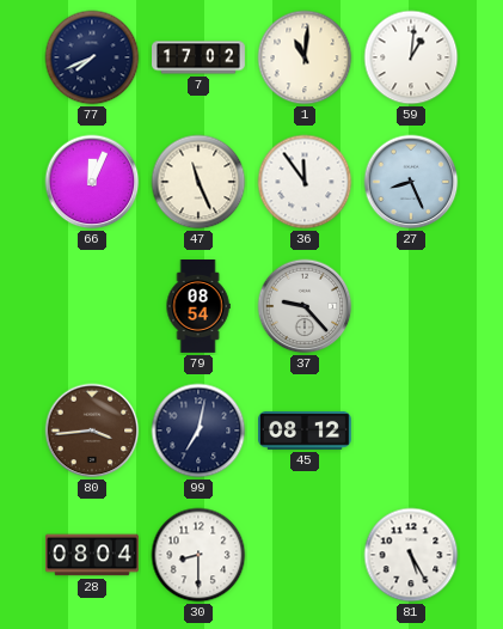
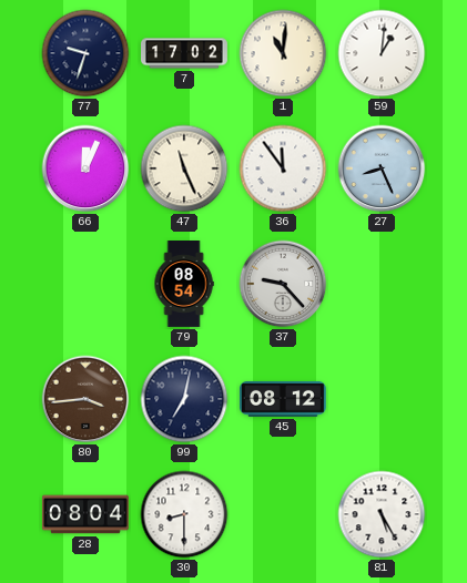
77: 7:41 -> 9:33 (85, 53)
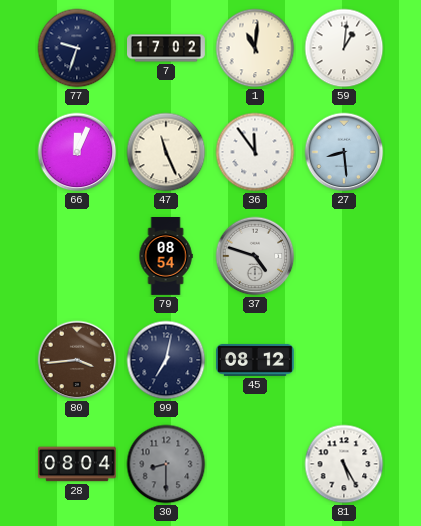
27: 8:26 -> 8:29 (344, 152)
37: 9:23 -> 4:48 (255, 256)
30 dial: white -> grey (166, 464)
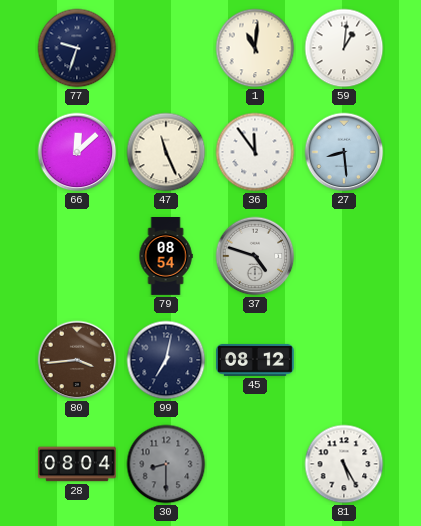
7: 17:02 -> none (167, 48)
66: 12:04 -> 12:08 (77, 152)
